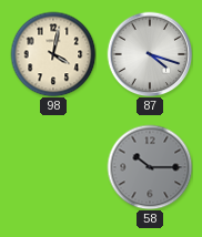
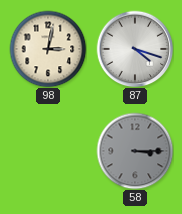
98: 4:02 -> 3:02 (48, 49)
58: 10:15 -> 3:15 (135, 151)
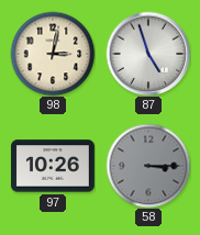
87: 4:18 -> 4:57 (148, 54)
97: none -> 10:26 (53, 166)
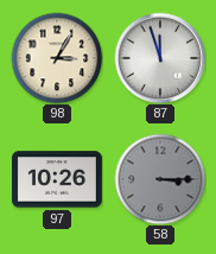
98: 3:02 -> 3:05 (57, 58)
87: 4:57 -> 11:57 (160, 58)
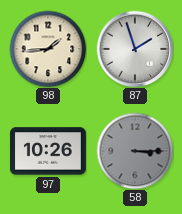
98: 3:05 -> 1:44 (48, 49)
87: 11:57 -> 1:57 (135, 49)
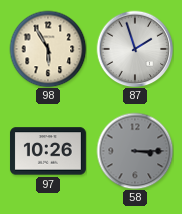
98: 1:44 -> 5:55 (48, 49)
